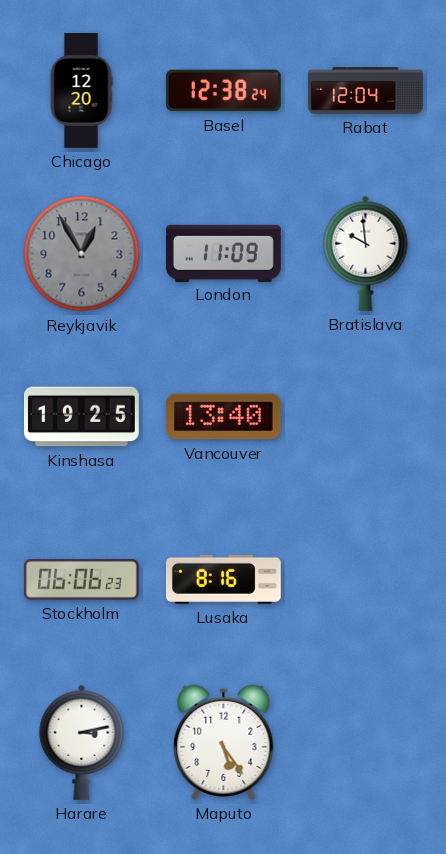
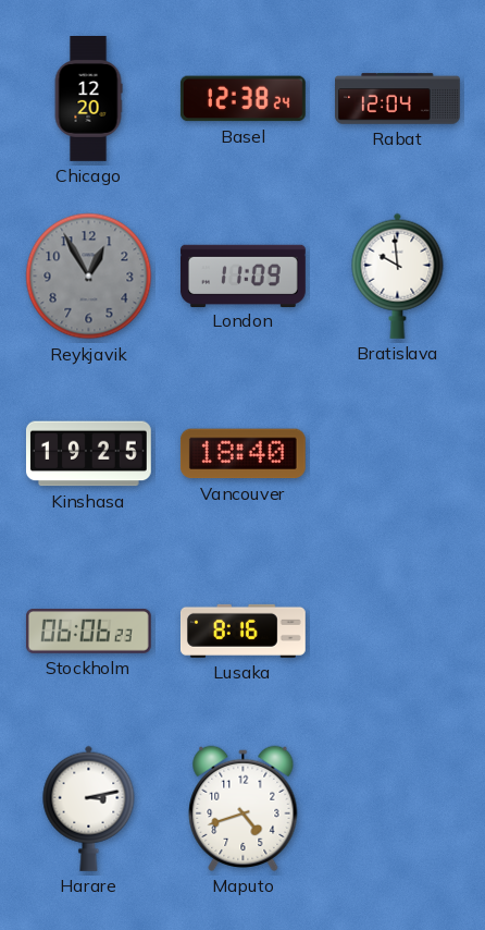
Vancouver: 13:40 -> 18:40 (242, 454)
Maputo: 5:24 -> 4:42 (244, 808)
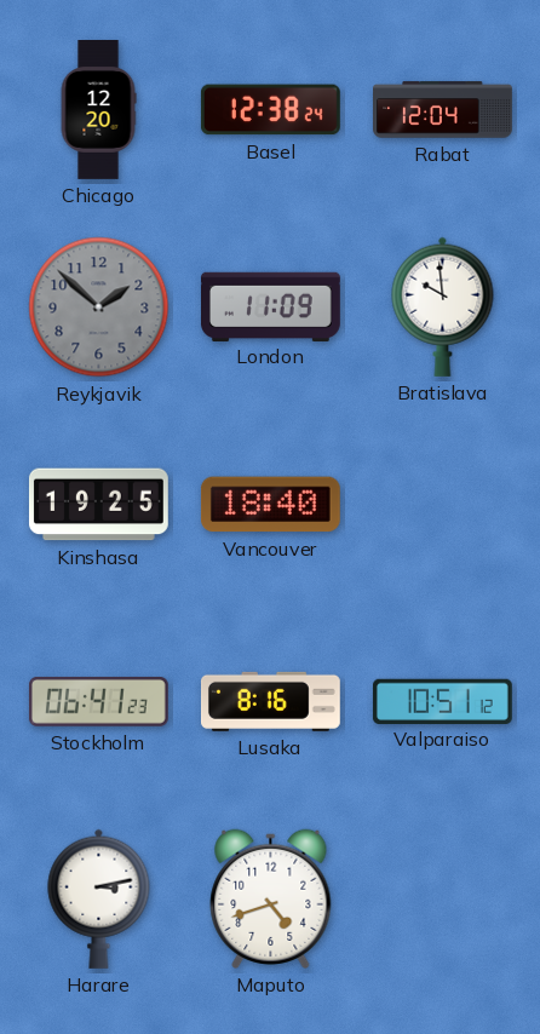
Reykjavik: 12:55 -> 1:52 (99, 308)
Stockholm: 06:06 -> 06:41 (98, 701)
Valparaiso: none -> 10:51 (442, 701)
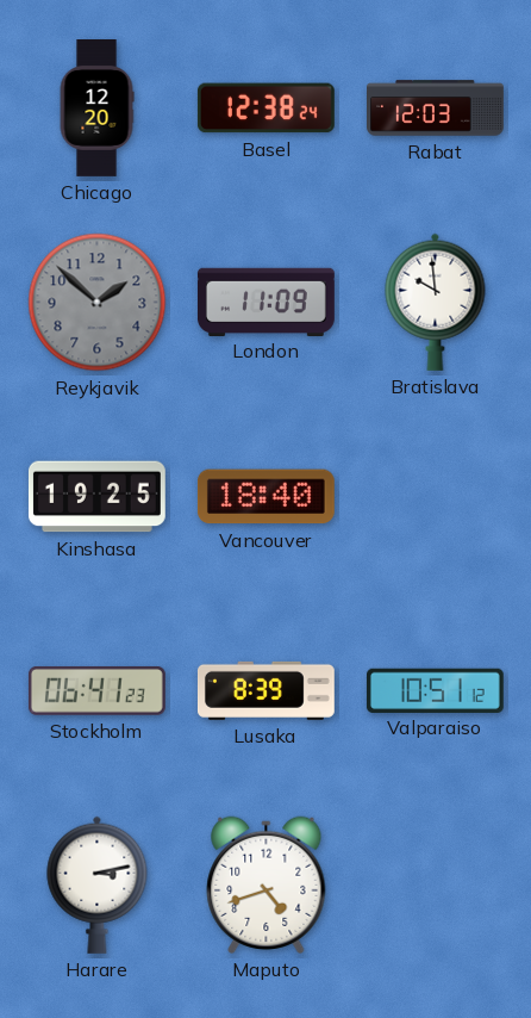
Rabat: 12:04 -> 12:03 (436, 108)
Lusaka: 8:16 -> 8:39 (265, 690)
